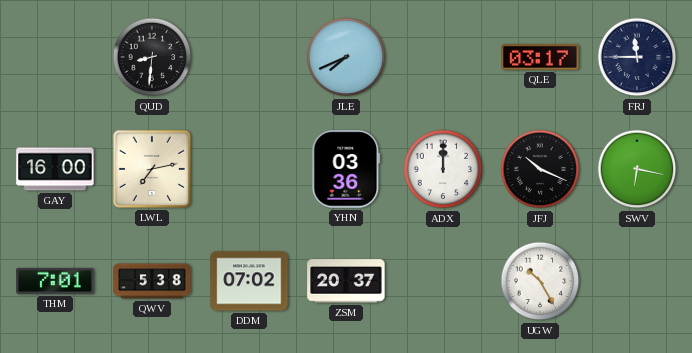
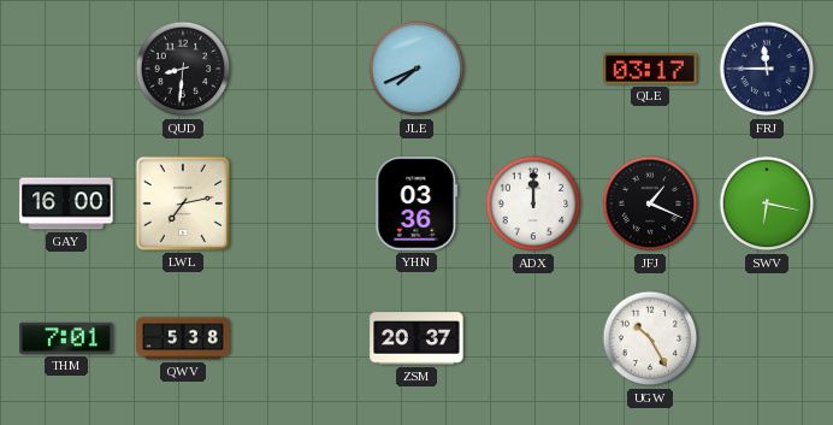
JFJ: 10:19 -> 1:19 (650, 203)
DDM: 07:02 -> none (249, 281)
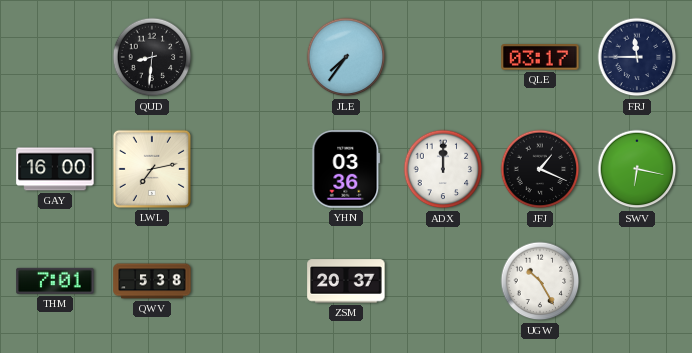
JLE: 7:41 -> 7:36 (346, 57)
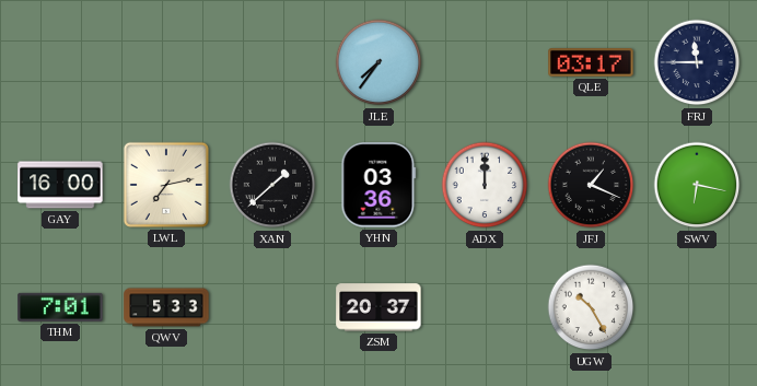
QUD: 8:31 -> none (152, 57)
XAN: none -> 1:38 (272, 185)
QWV: 5:38 -> 5:33 (166, 307)
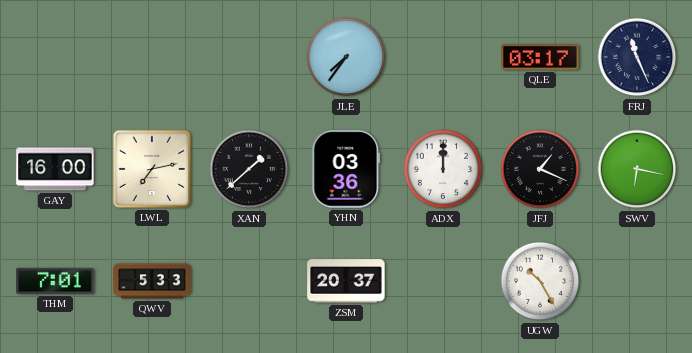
FRJ: 11:45 -> 11:26 (637, 57)
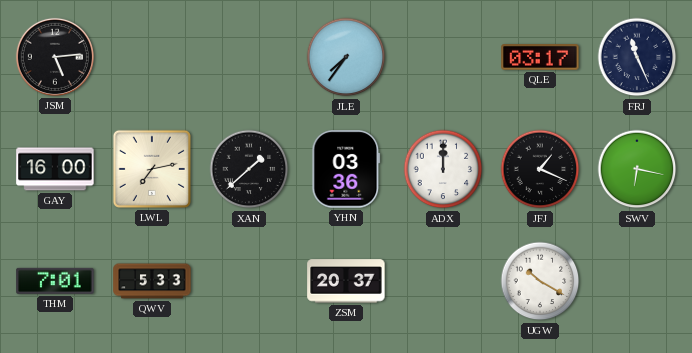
JSM: none -> 5:14 (55, 57)
UGW: 10:25 -> 10:20 (540, 281)
